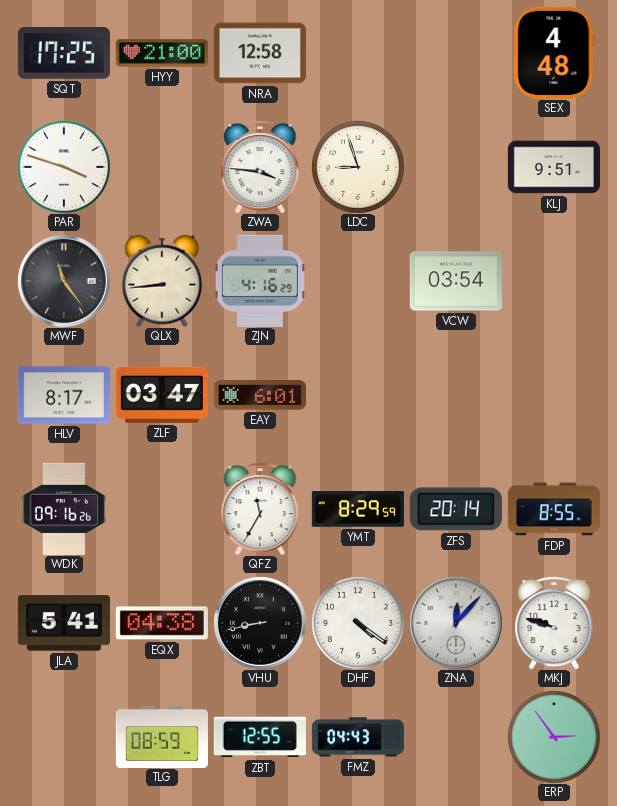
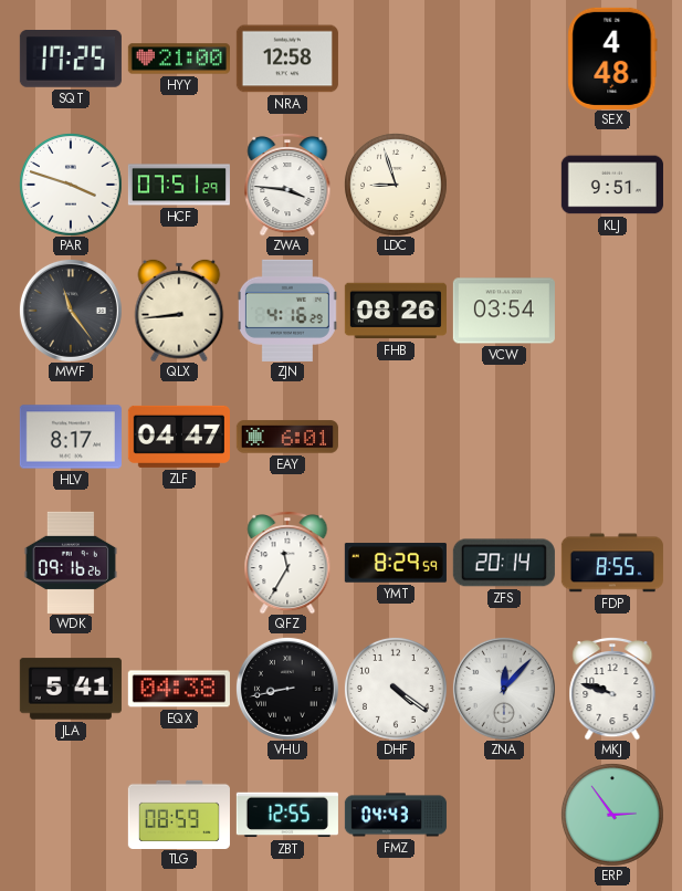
HCF: none -> 07:51 (179, 185)
FHB: none -> 08:26 (396, 311)
ZLF: 03:47 -> 04:47 (179, 437)
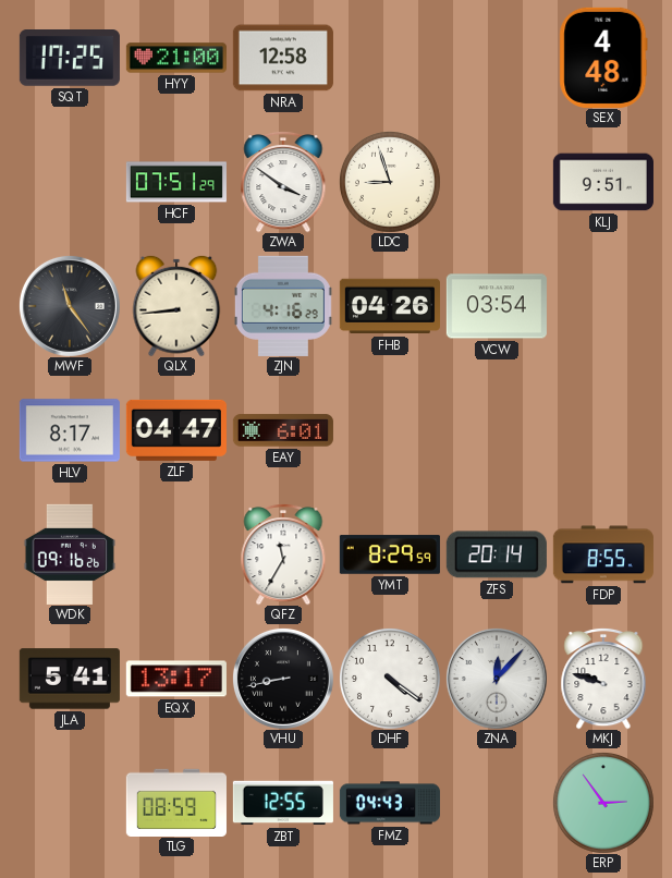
PAR: 3:48 -> none (71, 185)
ZWA: 3:46 -> 3:51 (283, 182)
FHB: 08:26 -> 04:26 (390, 306)
EQX: 04:38 -> 13:17 (176, 679)
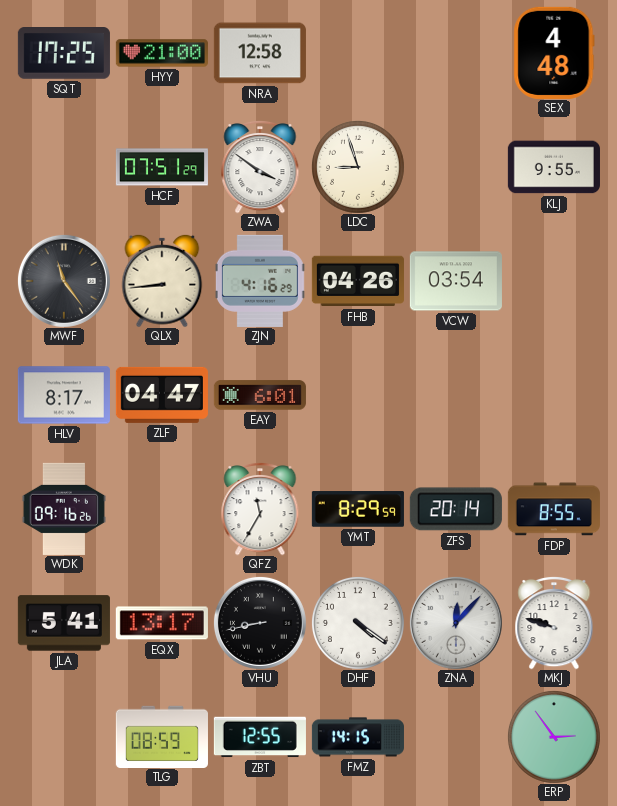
KLJ: 9:51 -> 9:55 (554, 167)
FMZ: 04:43 -> 14:15 (358, 737)
